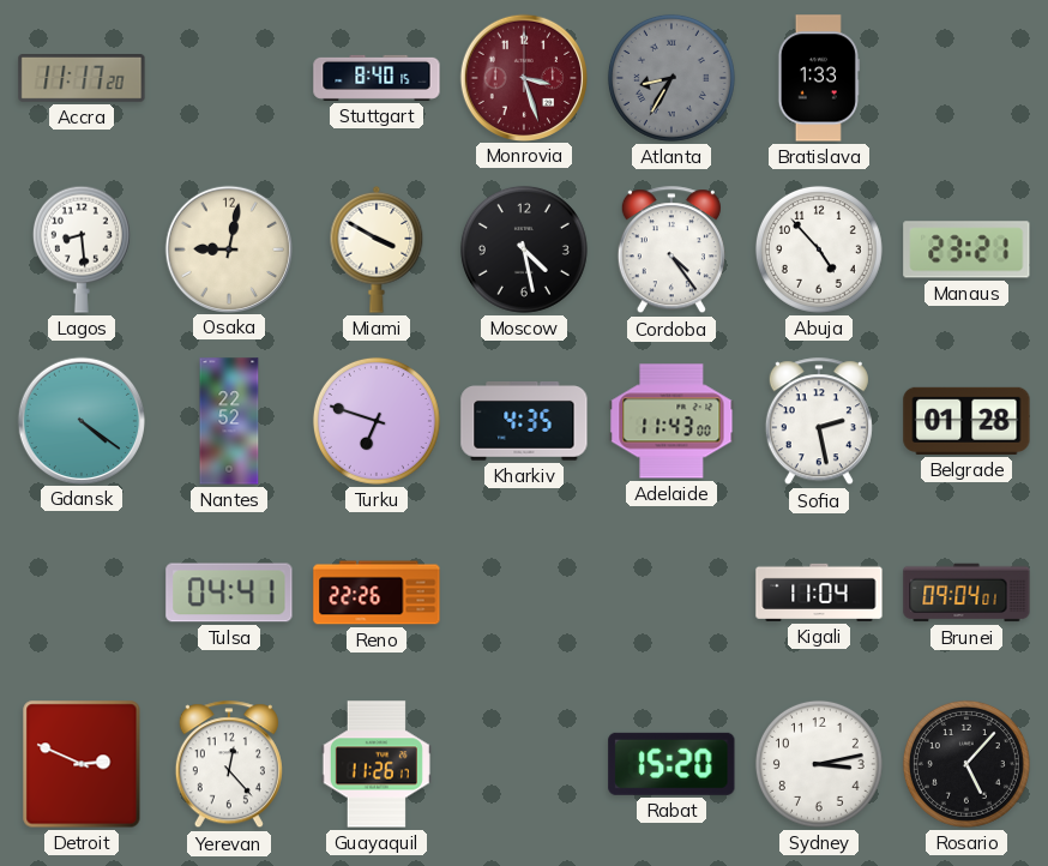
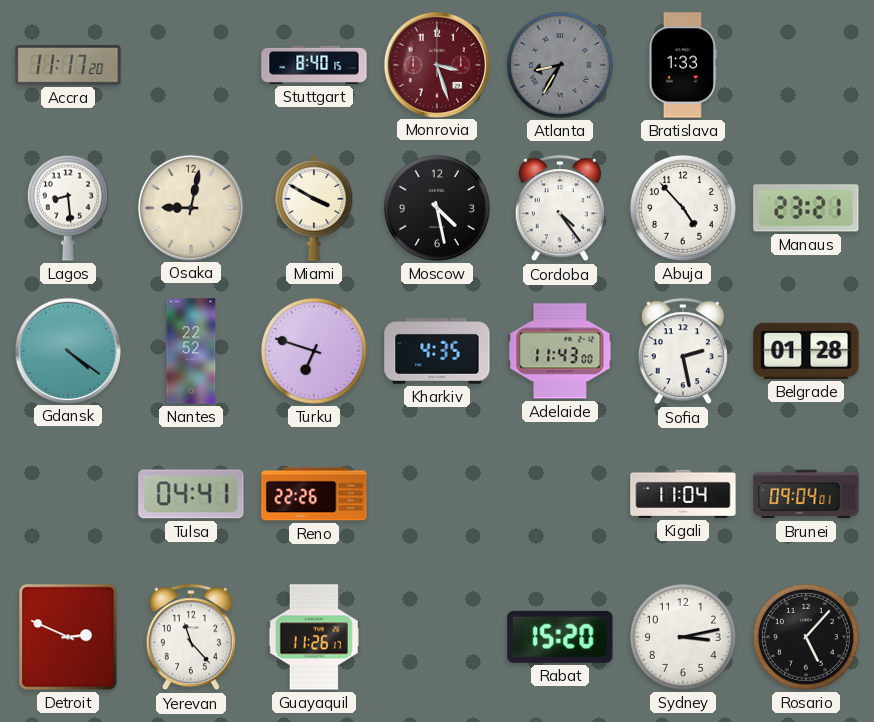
Yerevan: 12:23 -> 11:23 (191, 638)
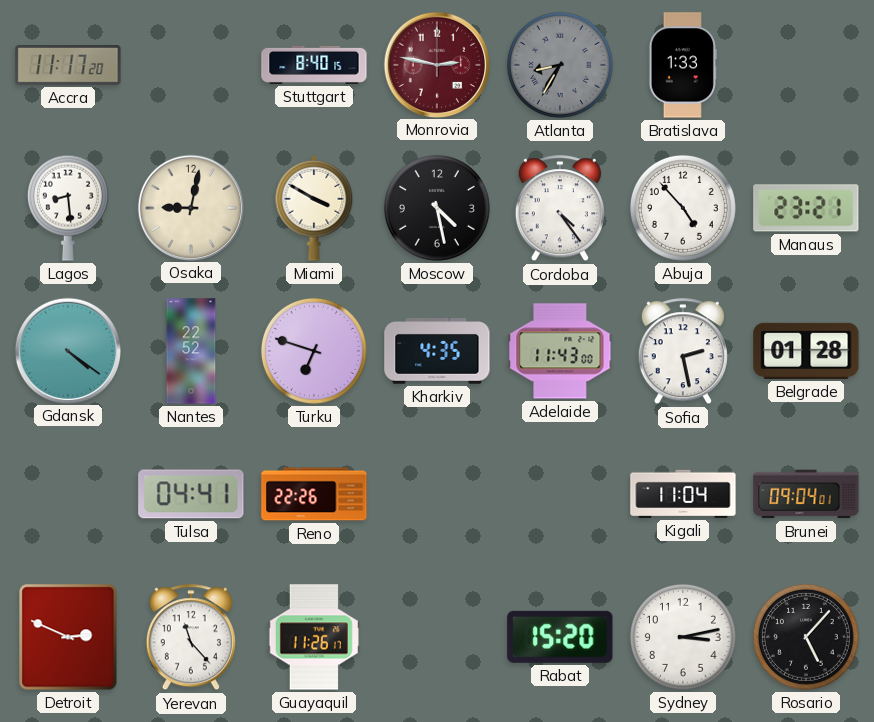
Monrovia: 3:27 -> 2:47 (436, 64)
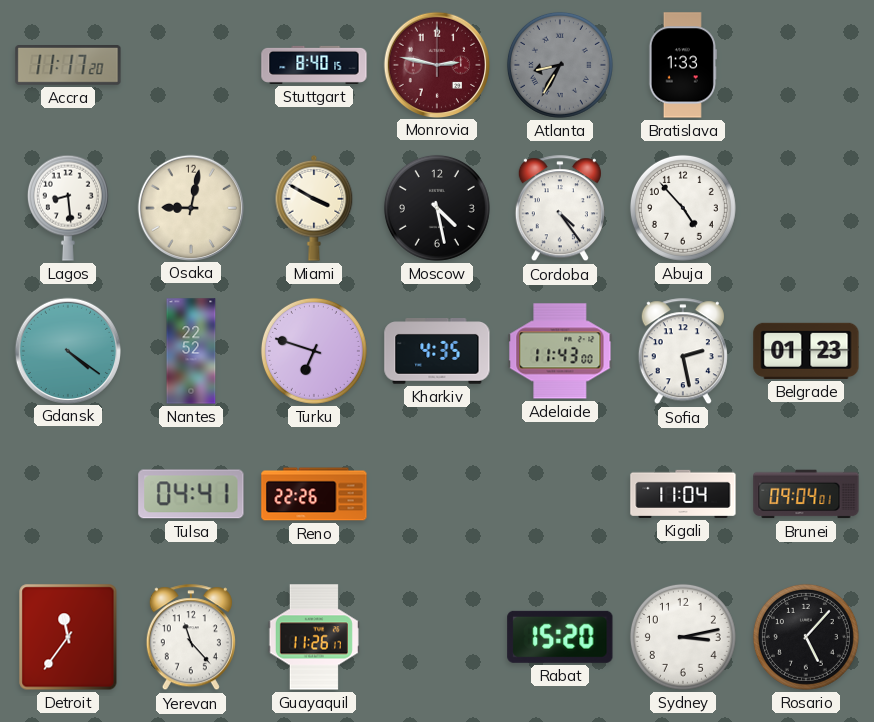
Manaus: 23:21 -> none (806, 208)
Belgrade: 01:28 -> 01:23 (806, 351)
Detroit: 2:49 -> 11:36 (68, 637)
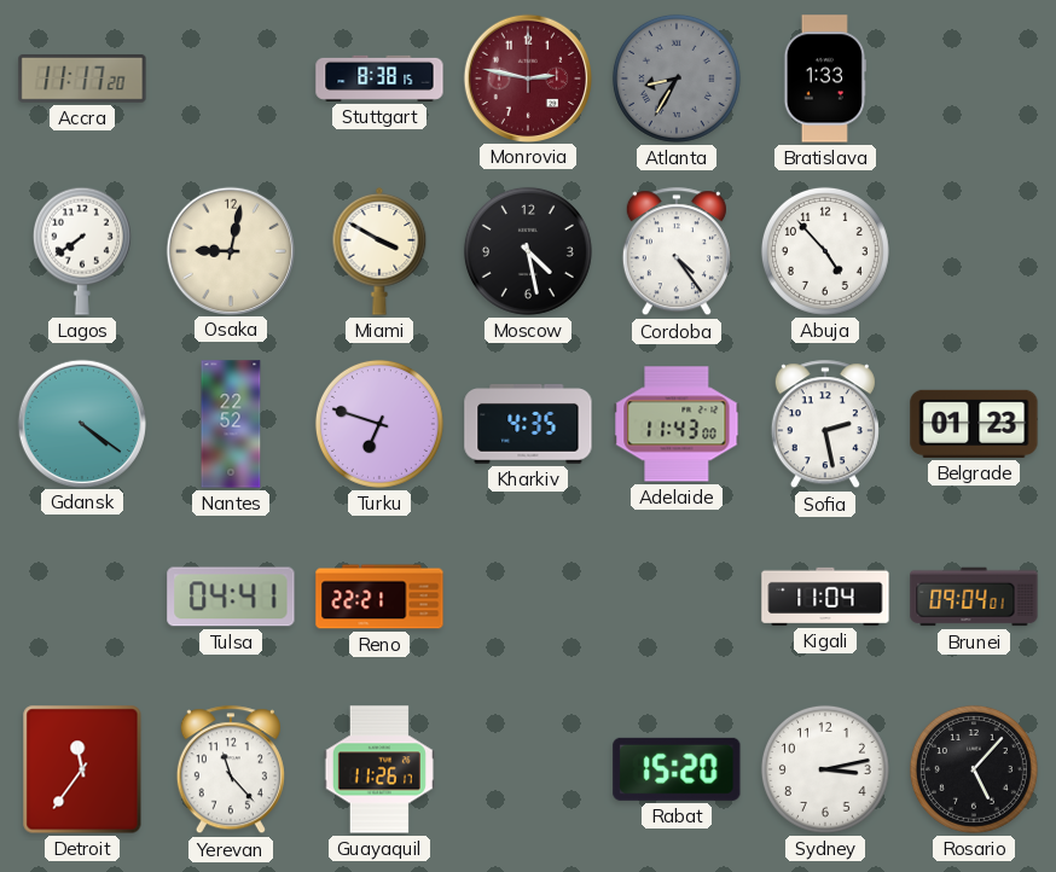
Stuttgart: 8:40 -> 8:38 (379, 79)
Lagos: 8:29 -> 7:39 (82, 251)
Reno: 22:26 -> 22:21 (379, 597)
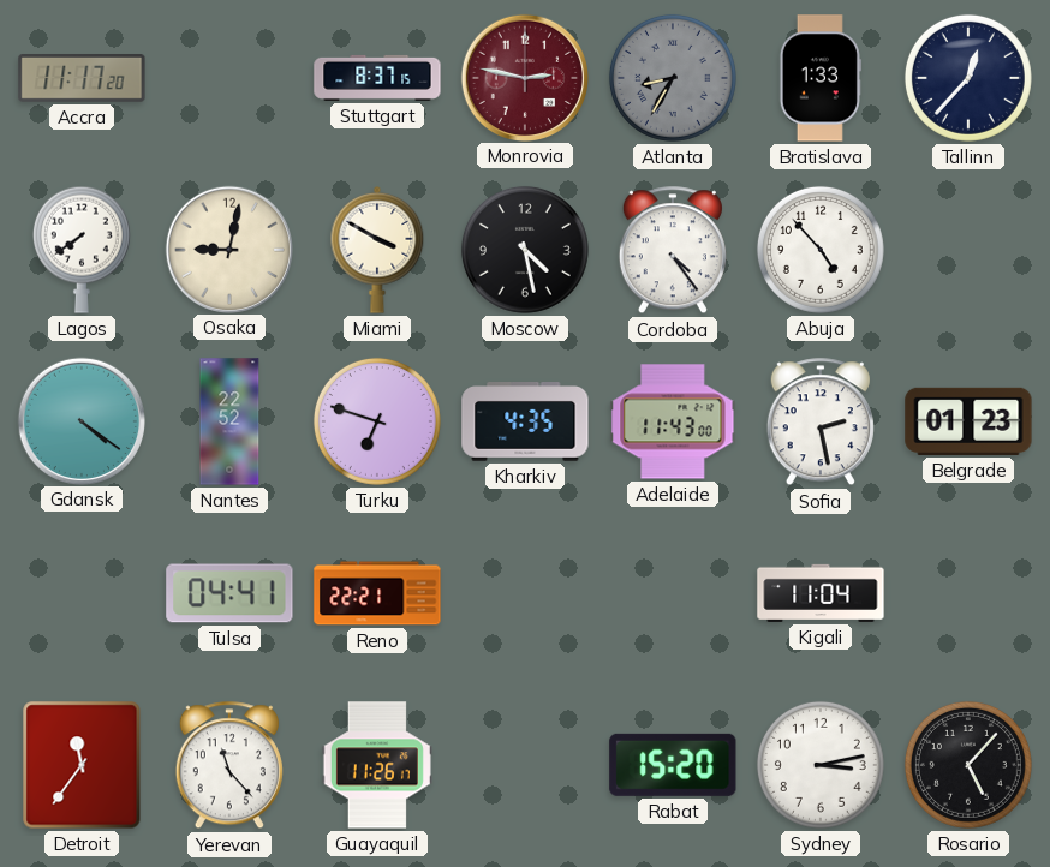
Stuttgart: 8:38 -> 8:37 (377, 78)
Tallinn: none -> 12:37 (968, 78)
Brunei: 09:04 -> none (974, 597)
